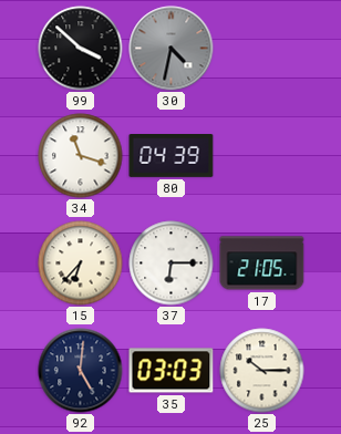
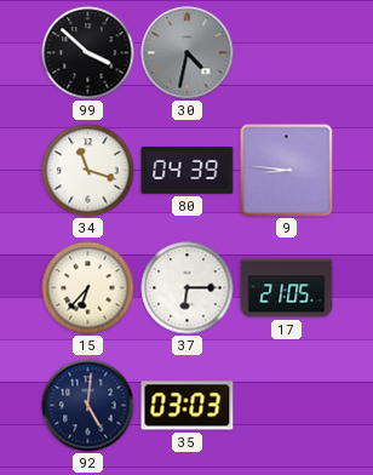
9: none -> 8:46 (287, 171)
25: 10:15 -> none (262, 371)
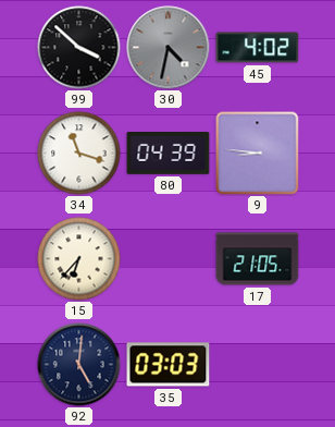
45: none -> 4:02 (258, 48)
37: 6:15 -> none (188, 288)
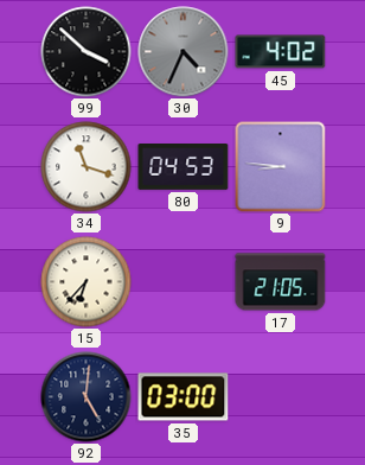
30: 4:32 -> 4:34 (184, 52)
80: 04:39 -> 04:53 (184, 167)
35: 03:03 -> 03:00 (184, 397)
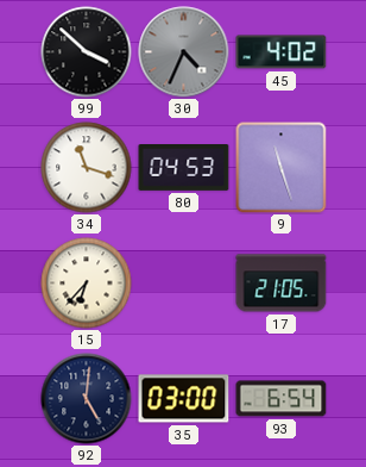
9: 8:46 -> 11:27 (282, 168)
93: none -> 6:54 (282, 399)
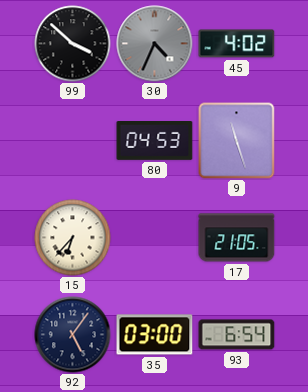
34: 11:18 -> none (87, 168)
92: 5:01 -> 5:06 (73, 335)
